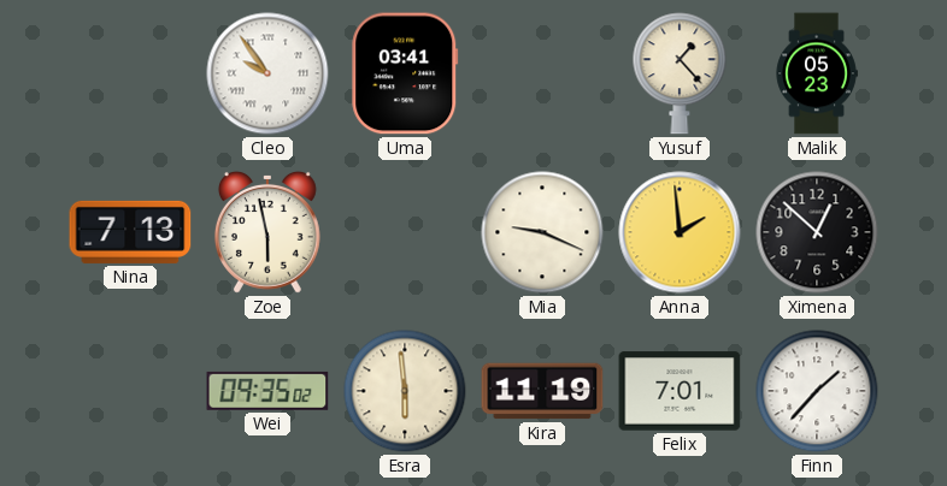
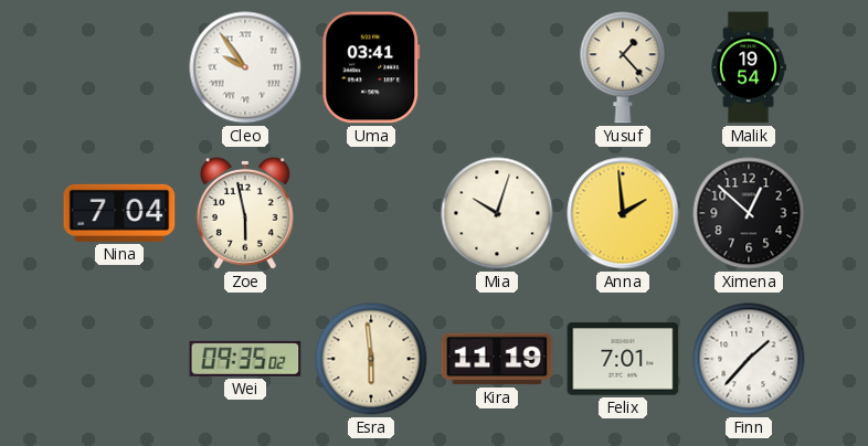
Malik: 05:23 -> 19:54 (749, 67)
Nina: 7:13 -> 7:04 (119, 213)
Mia: 9:19 -> 10:03 (497, 213)
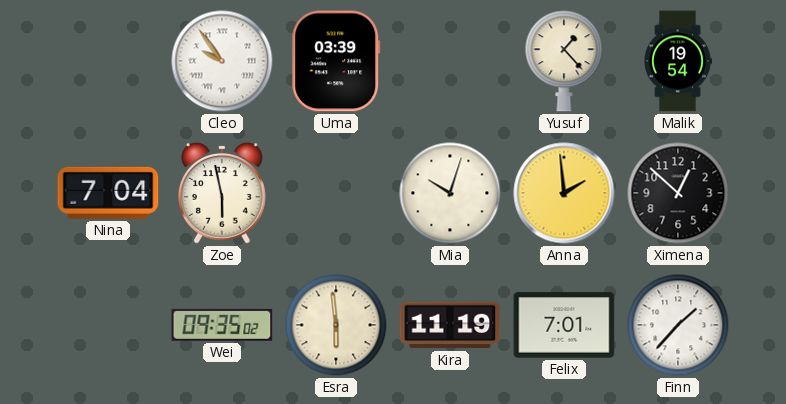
Uma: 03:41 -> 03:39 (336, 61)
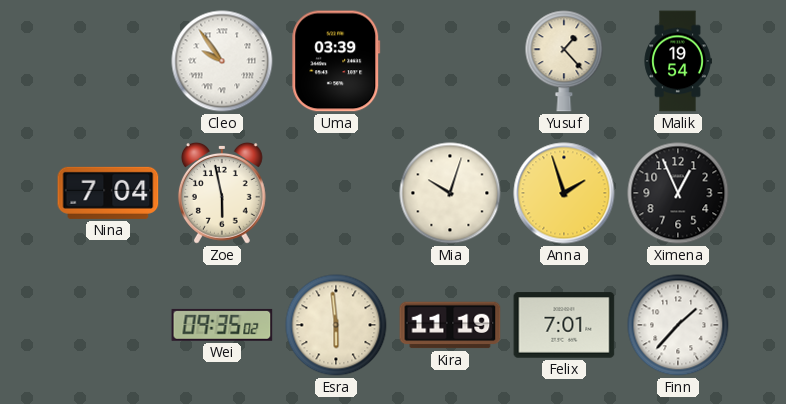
Anna: 1:59 -> 1:57 (564, 193)
Ximena: 12:52 -> 12:56 (678, 193)
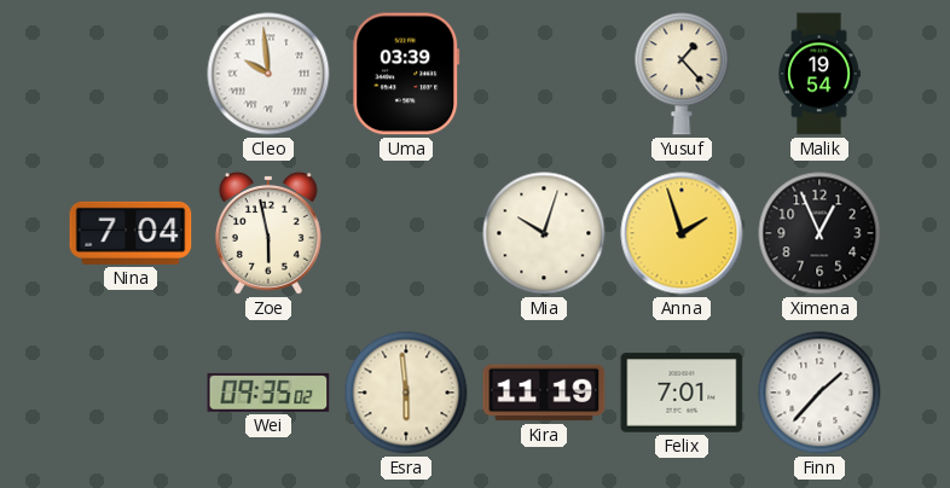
Cleo: 9:54 -> 9:59 (268, 74)
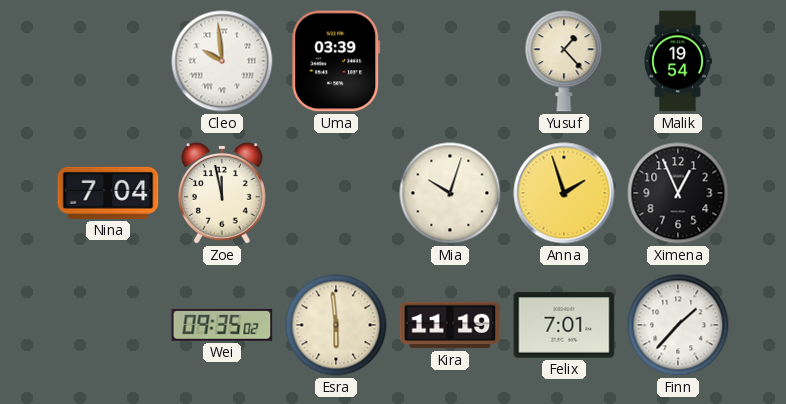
Zoe: 5:58 -> 11:58 (222, 193)
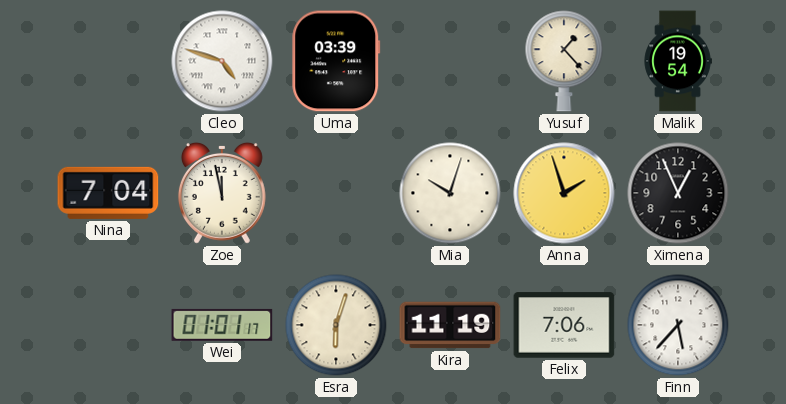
Cleo: 9:59 -> 4:48 (222, 61)
Wei: 09:35 -> 01:01 (222, 325)
Esra: 5:59 -> 6:03 (336, 325)
Felix: 7:01 -> 7:06 (564, 325)
Finn: 1:37 -> 5:37 (678, 325)
